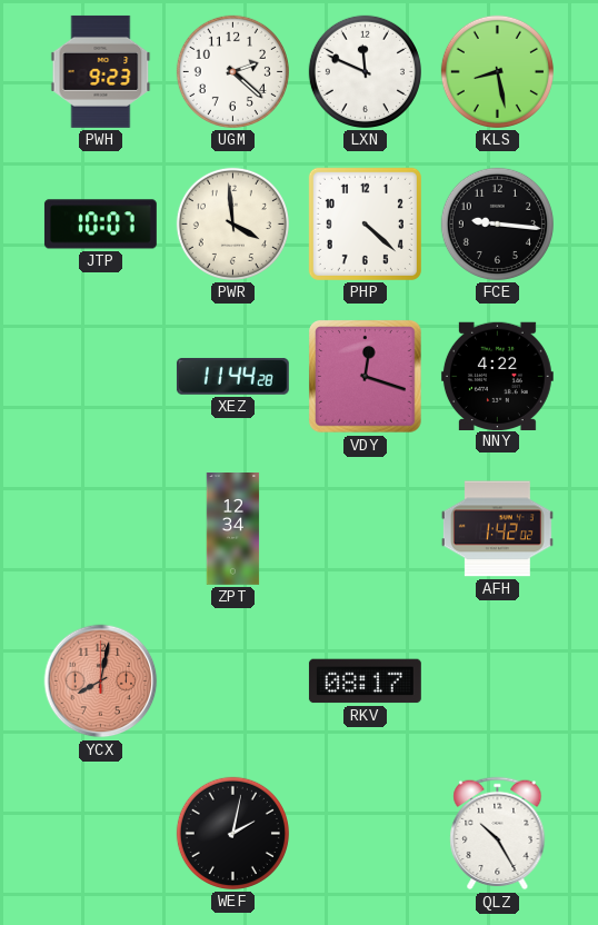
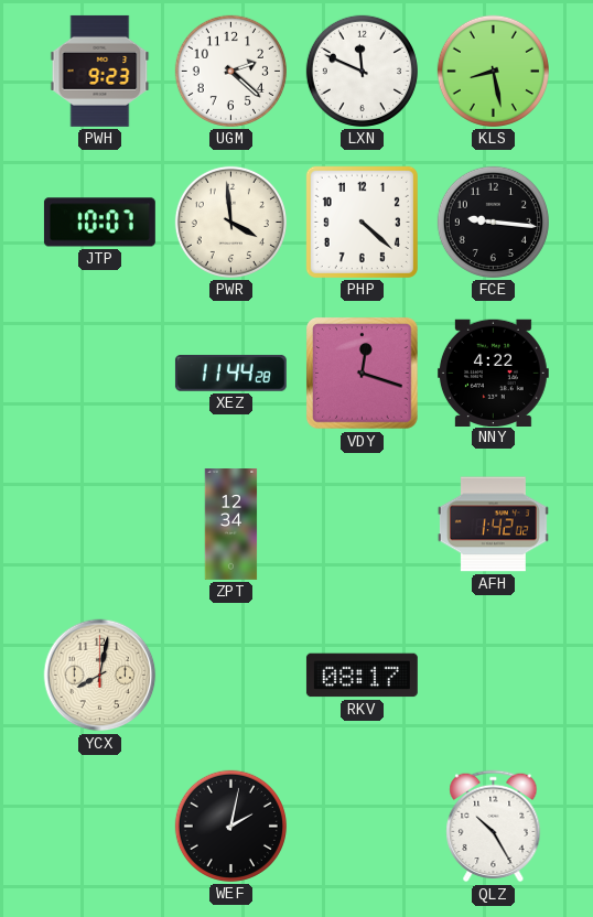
YCX dial: salmon -> cream (100, 676)
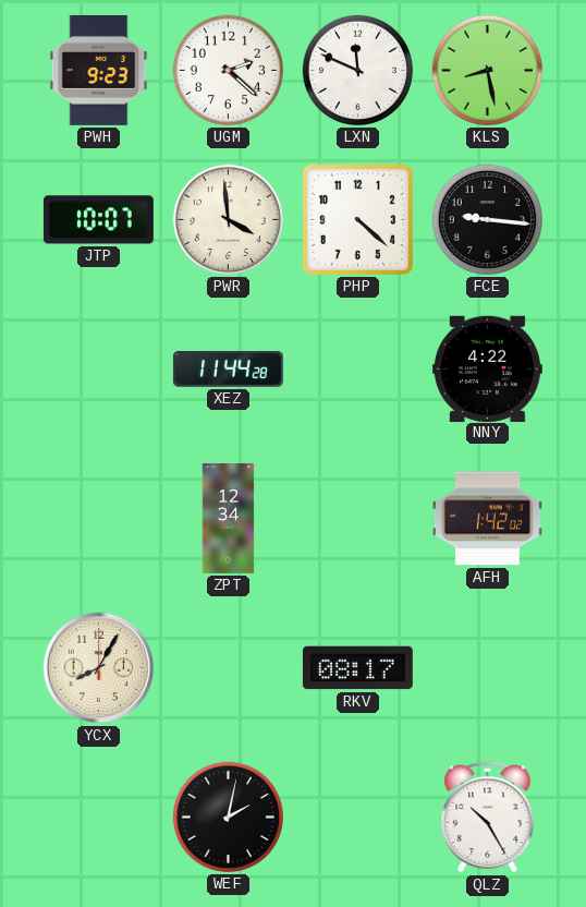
VDY: 12:18 -> none (363, 374)
YCX: 8:02 -> 8:05 (99, 668)
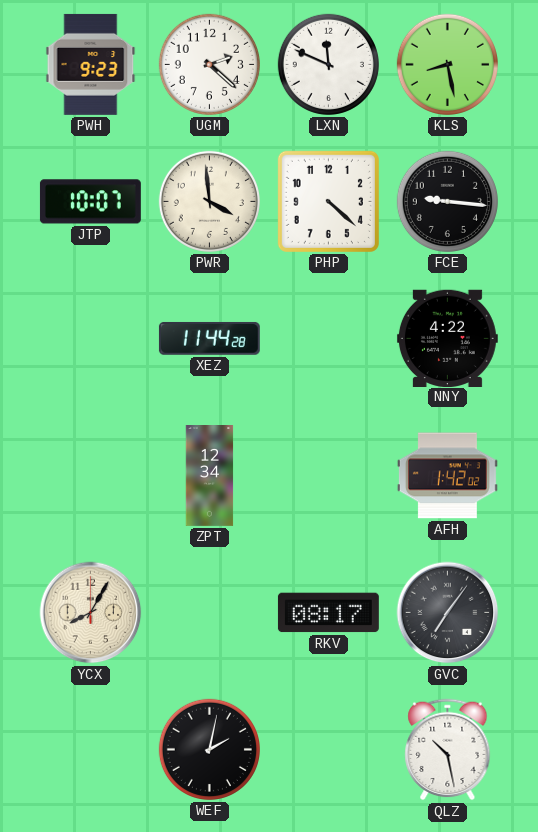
GVC: none -> 7:06 (448, 613)
QLZ: 10:25 -> 10:28 (448, 750)
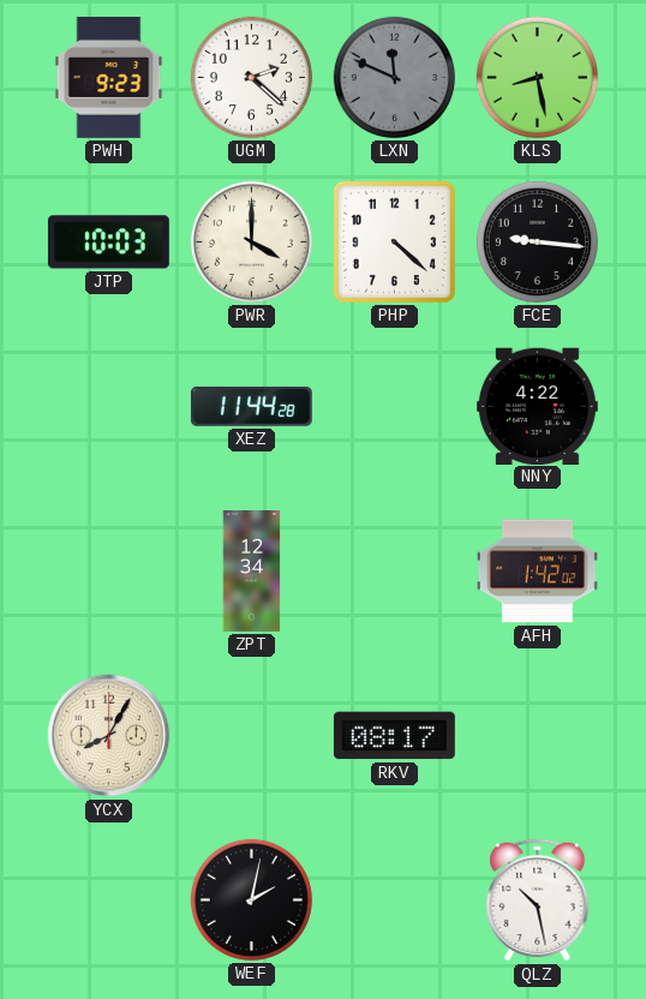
LXN dial: white -> grey (394, 77)
JTP: 10:07 -> 10:03 (108, 243)
PWR: 3:59 -> 4:00 (251, 241)
GVC: 7:06 -> none (448, 613)
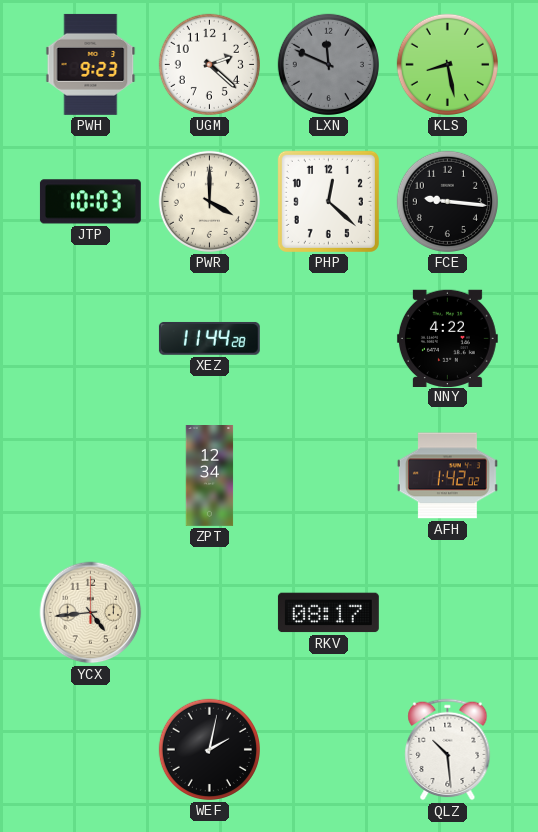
PHP: 4:22 -> 12:22 (328, 201)
YCX: 8:05 -> 4:44 (91, 613)
QLZ: 10:28 -> 10:29 (448, 750)
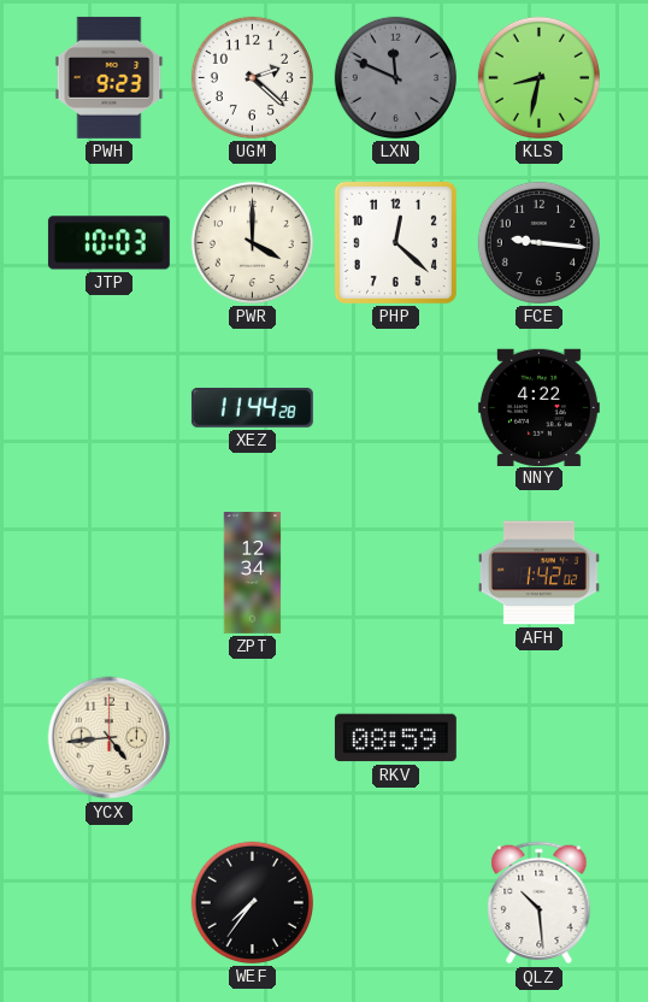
KLS: 8:28 -> 8:32 (538, 77)
RKV: 08:17 -> 08:59 (395, 738)
WEF: 2:02 -> 7:36 (252, 902)
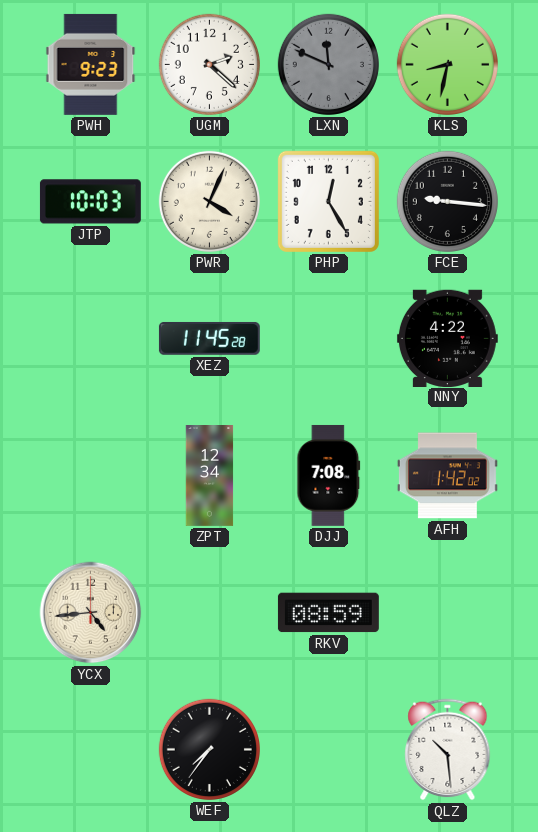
PWR: 4:00 -> 4:04 (209, 201)
PHP: 12:22 -> 12:25 (328, 201)
XEZ: 11:44 -> 11:45 (209, 338)
DJJ: none -> 7:08 (329, 475)
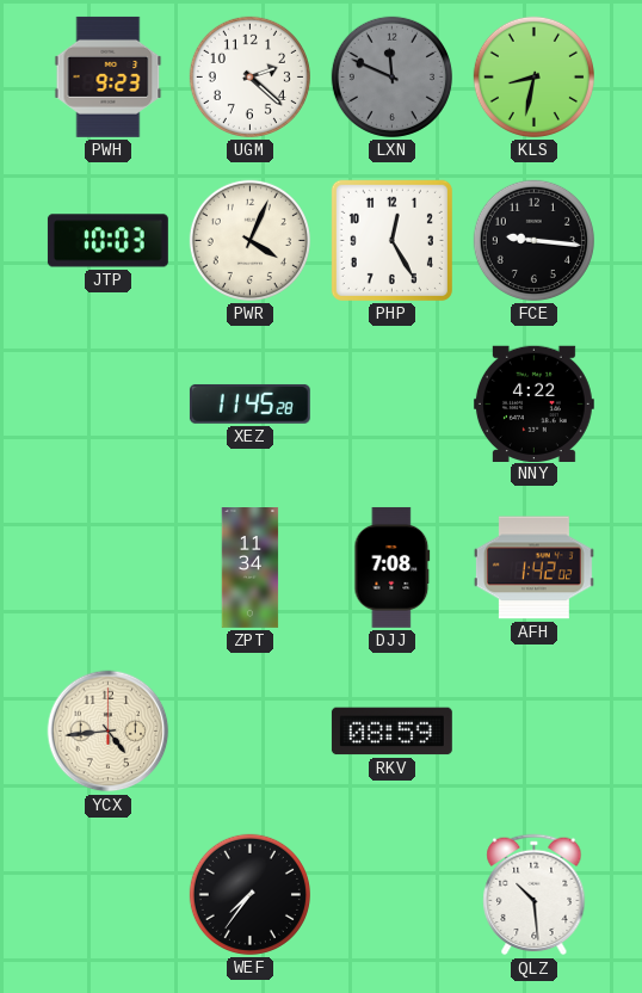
ZPT: 12:34 -> 11:34 (251, 568)
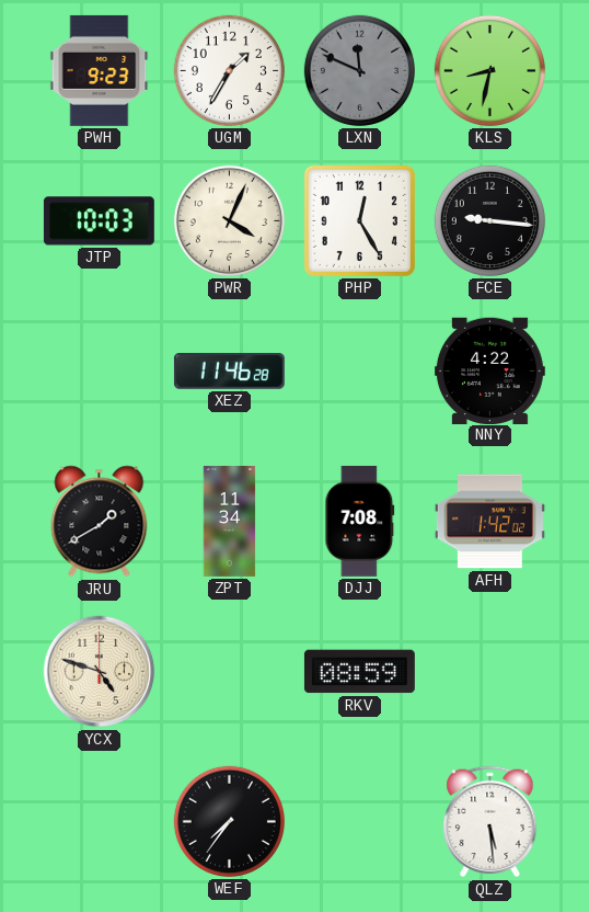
UGM: 2:22 -> 1:35 (229, 70)
XEZ: 11:45 -> 11:46 (229, 371)
JRU: none -> 1:40 (100, 522)
YCX: 4:44 -> 4:48 (100, 672)
QLZ: 10:29 -> 5:29 (490, 822)
